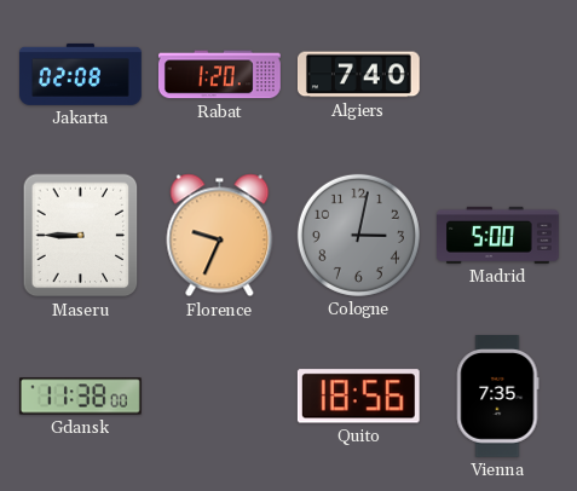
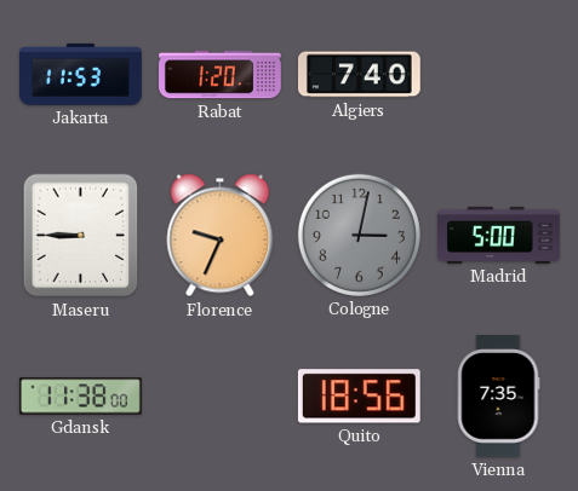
Jakarta: 02:08 -> 11:53 (81, 74)
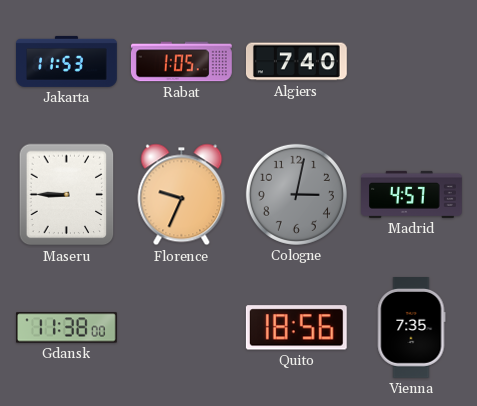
Rabat: 1:20 -> 1:05 (181, 62)
Madrid: 5:00 -> 4:57 (412, 194)
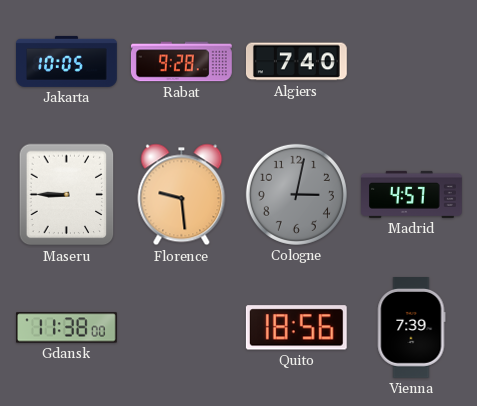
Jakarta: 11:53 -> 10:05 (67, 61)
Rabat: 1:05 -> 9:28 (181, 62)
Florence: 9:34 -> 9:29 (182, 195)
Vienna: 7:35 -> 7:39 (411, 328)
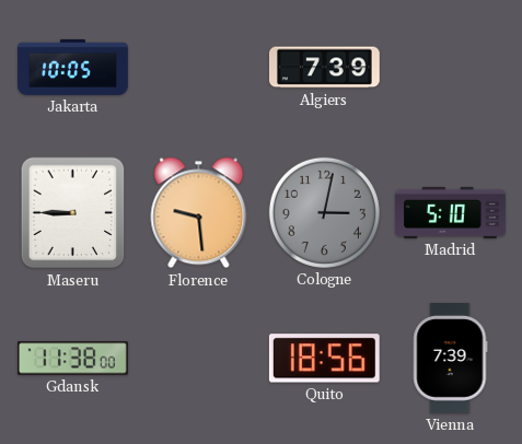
Rabat: 9:28 -> none (181, 62)
Algiers: 7:40 -> 7:39 (324, 68)
Madrid: 4:57 -> 5:10 (451, 212)
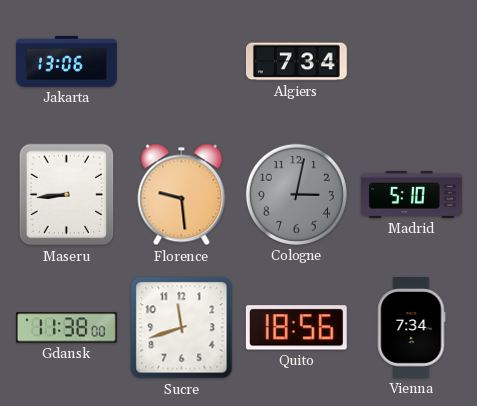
Jakarta: 10:05 -> 13:06 (67, 61)
Algiers: 7:39 -> 7:34 (296, 62)
Maseru: 8:45 -> 8:44 (67, 195)
Sucre: none -> 11:42 (182, 328)
Vienna: 7:39 -> 7:34 (411, 328)
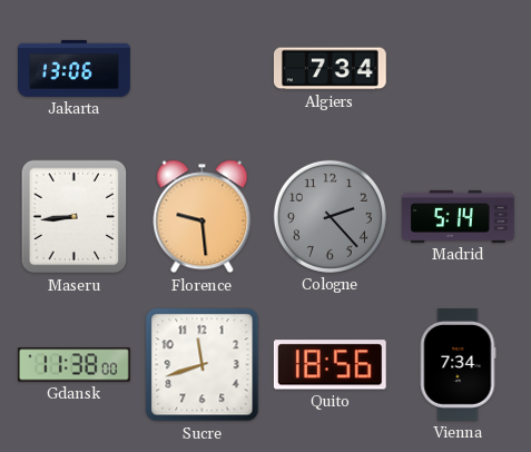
Cologne: 3:02 -> 2:23 (330, 216)
Madrid: 5:10 -> 5:14 (459, 216)
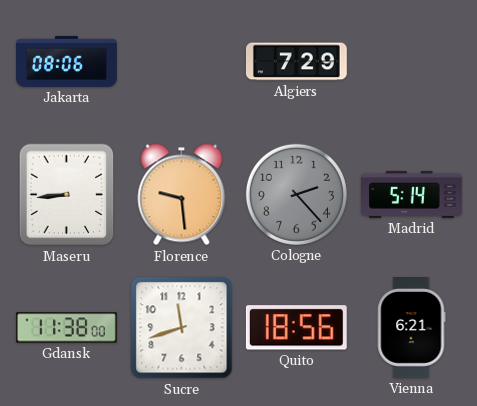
Jakarta: 13:06 -> 08:06 (67, 61)
Algiers: 7:34 -> 7:29 (296, 62)
Vienna: 7:34 -> 6:21 (411, 328)
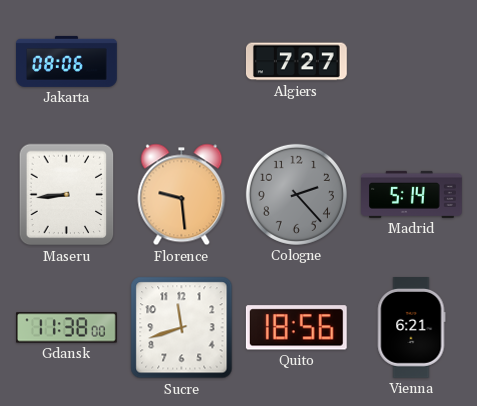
Algiers: 7:29 -> 7:27 (296, 62)
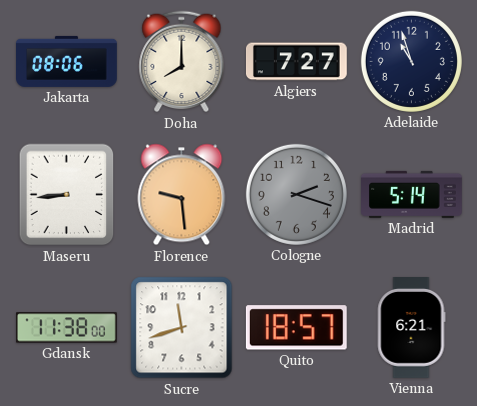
Doha: none -> 8:00 (182, 62)
Adelaide: none -> 10:57 (411, 61)
Cologne: 2:23 -> 2:18 (296, 194)
Quito: 18:56 -> 18:57 (296, 328)
